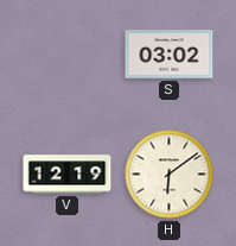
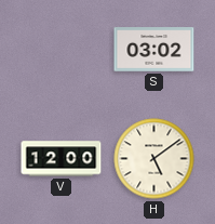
V: 12:19 -> 12:00 (62, 159)
H: 6:09 -> 5:09 (154, 159)
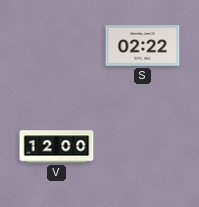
S: 03:02 -> 02:22 (143, 46)
H: 5:09 -> none (154, 159)
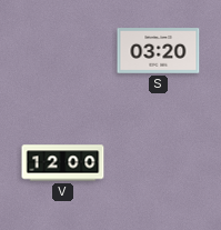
S: 02:22 -> 03:20 (159, 51)
